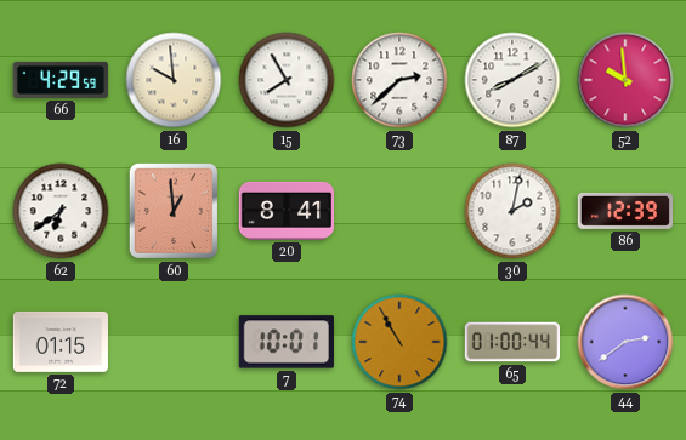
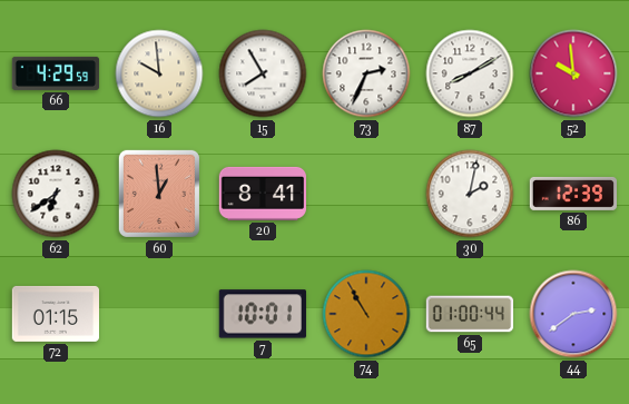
73: 2:38 -> 2:34 (366, 73)
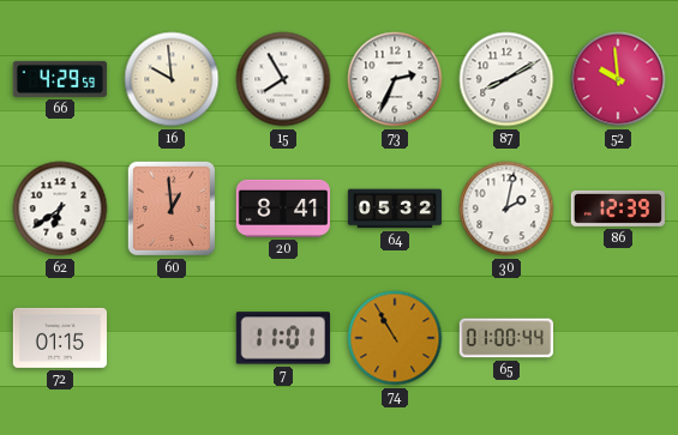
64: none -> 05:32 (395, 209)
7: 10:01 -> 11:01 (283, 338)
44: 2:39 -> none (573, 314)
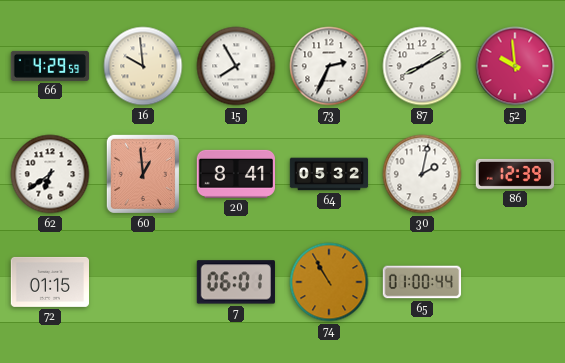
7: 11:01 -> 06:01 (236, 282)
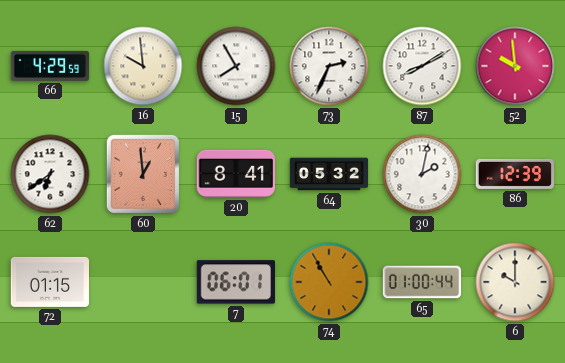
6: none -> 10:00 (515, 282)
